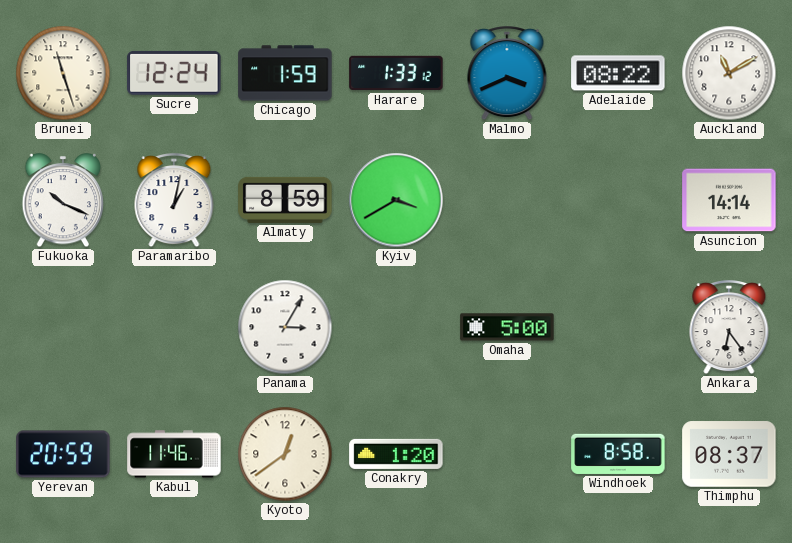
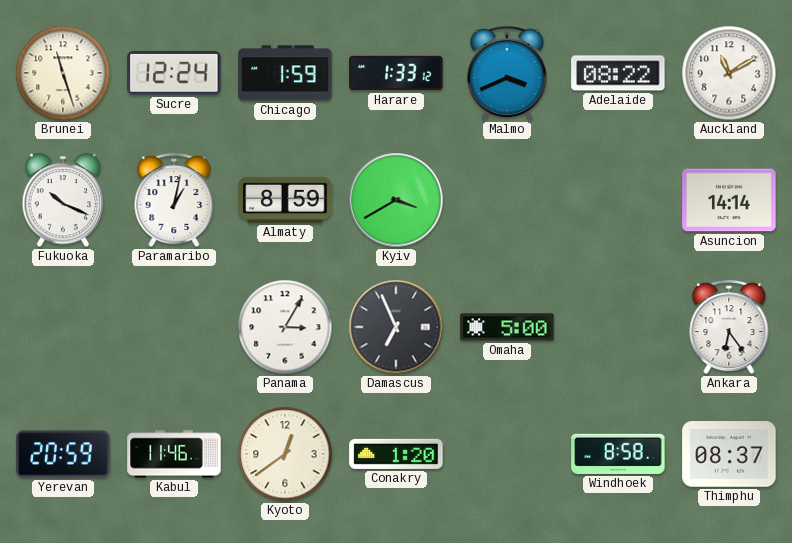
Damascus: none -> 6:56 (396, 327)
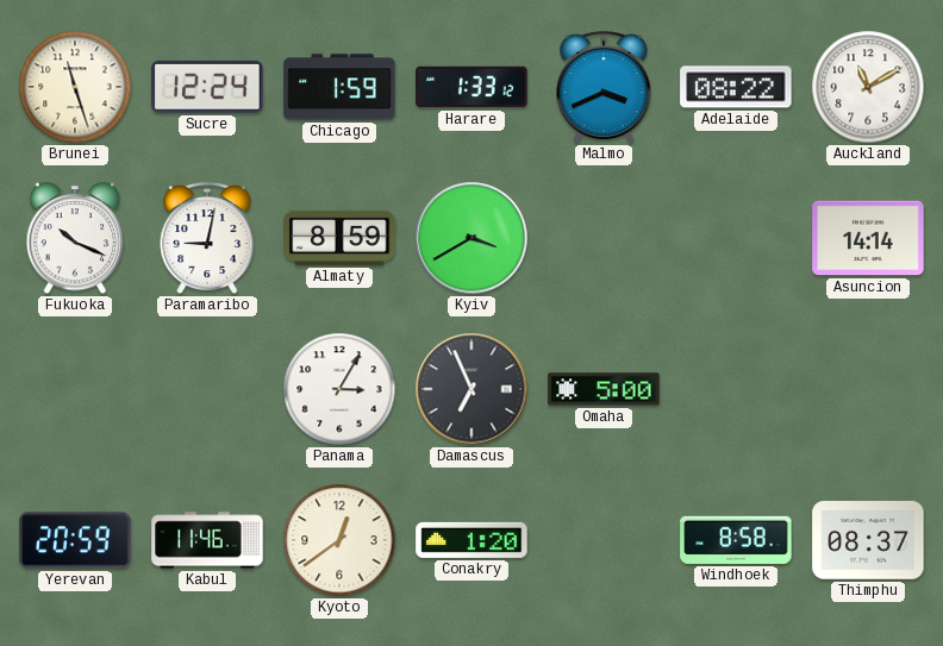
Paramaribo: 1:02 -> 9:02 (207, 239)
Ankara: 6:24 -> none (729, 328)
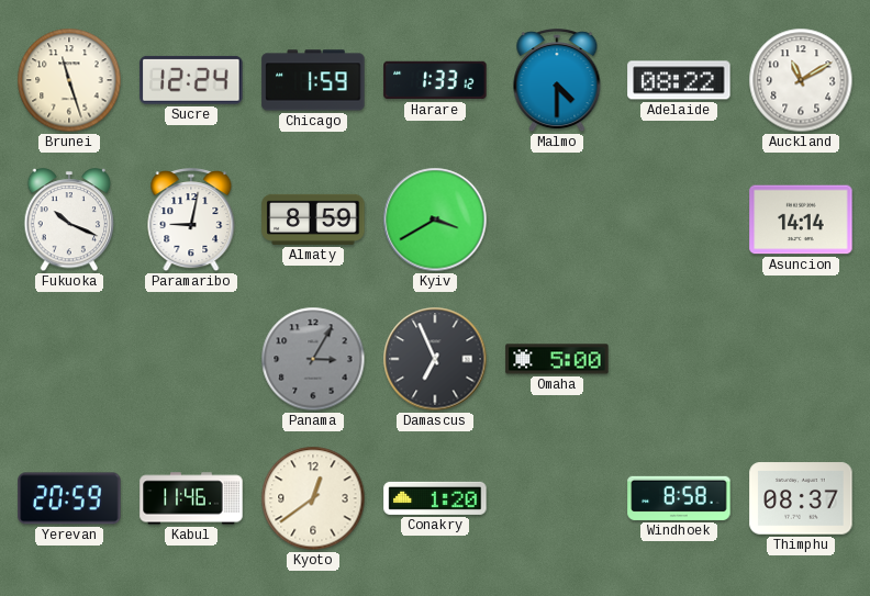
Malmo: 3:41 -> 4:30 (557, 81)
Panama dial: white -> grey (313, 359)
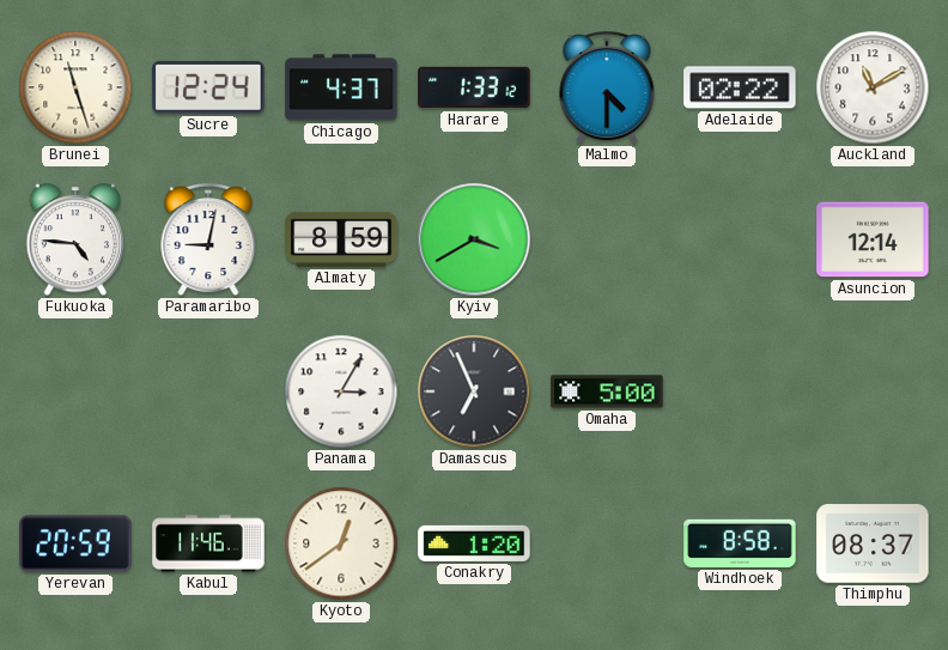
Chicago: 1:59 -> 4:37 (341, 87)
Adelaide: 08:22 -> 02:22 (740, 87)
Fukuoka: 10:19 -> 4:46 (75, 241)
Asuncion: 14:14 -> 12:14 (873, 239)
Panama dial: grey -> white (341, 391)
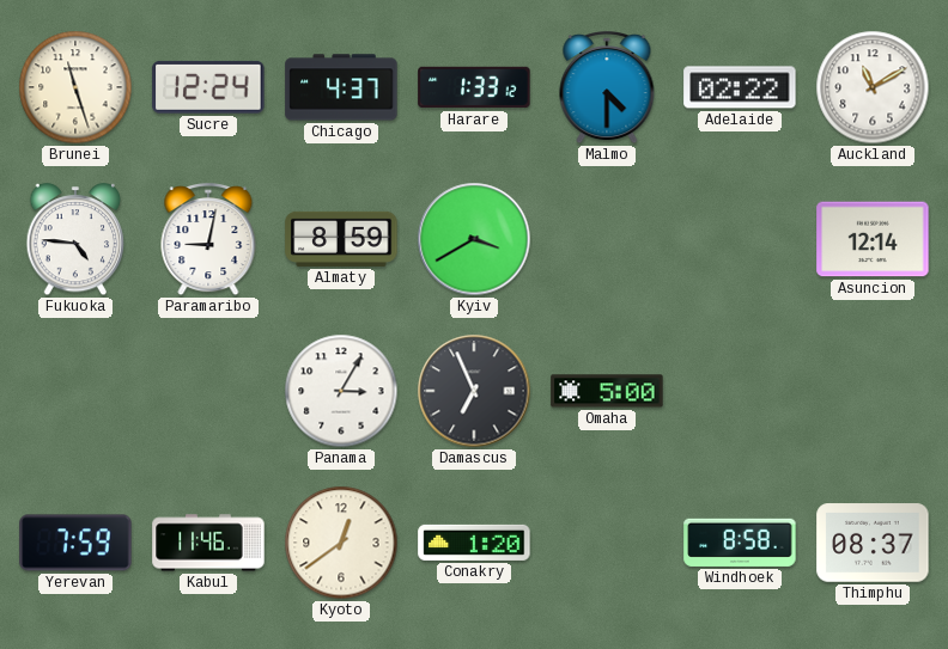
Yerevan: 20:59 -> 7:59 (75, 543)
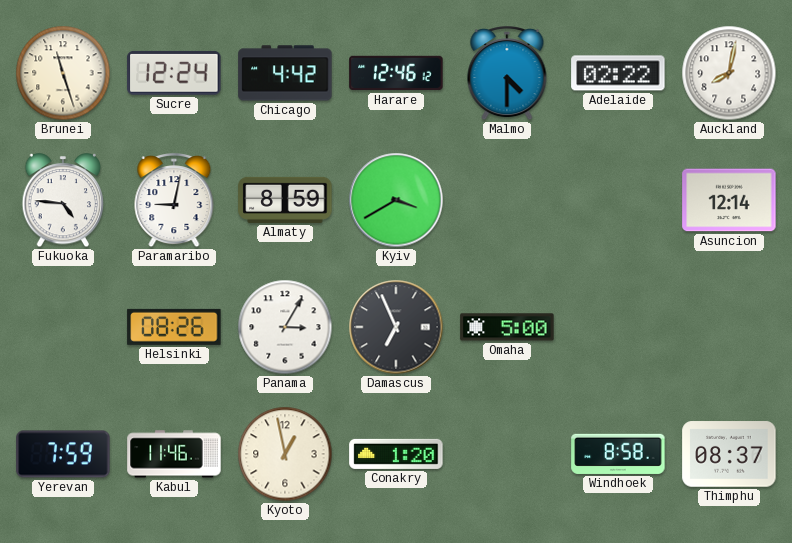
Chicago: 4:37 -> 4:42 (285, 73)
Harare: 1:33 -> 12:46 (396, 73)
Auckland: 11:10 -> 8:02 (729, 73)
Helsinki: none -> 08:26 (174, 327)
Kyoto: 12:39 -> 12:58 (285, 454)
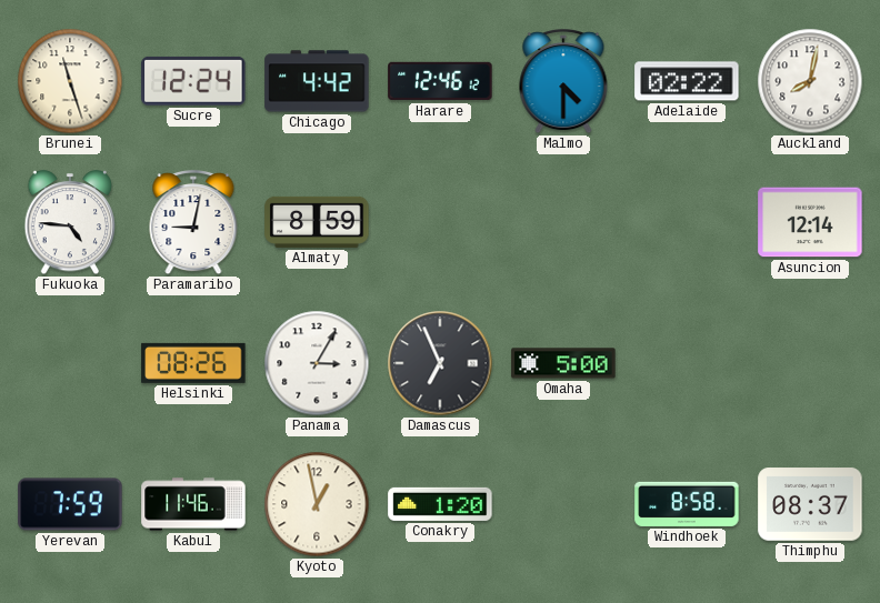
Kyiv: 3:40 -> none (396, 200)
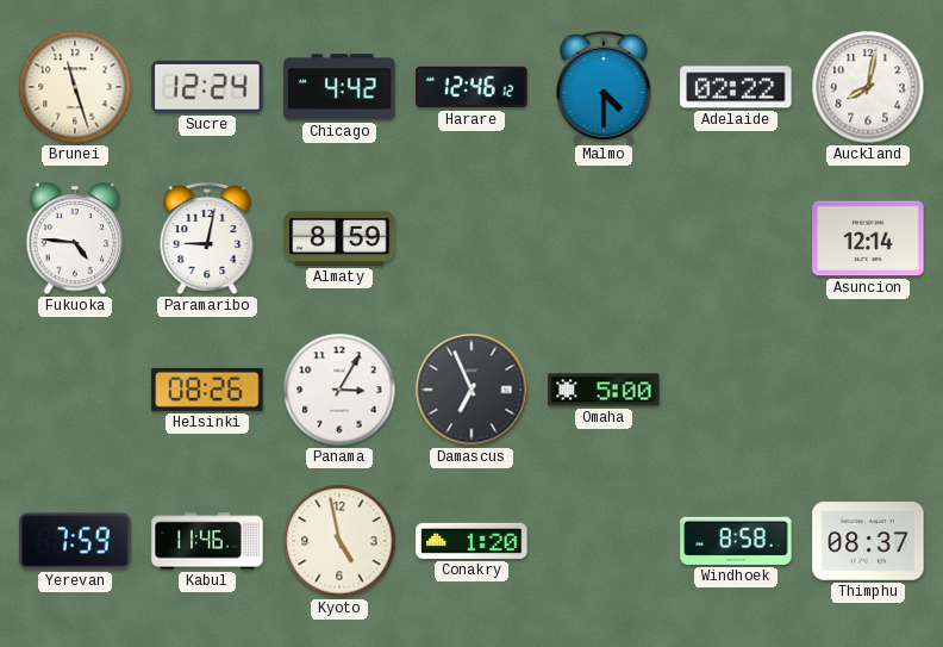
Kyoto: 12:58 -> 4:58 (339, 541)
